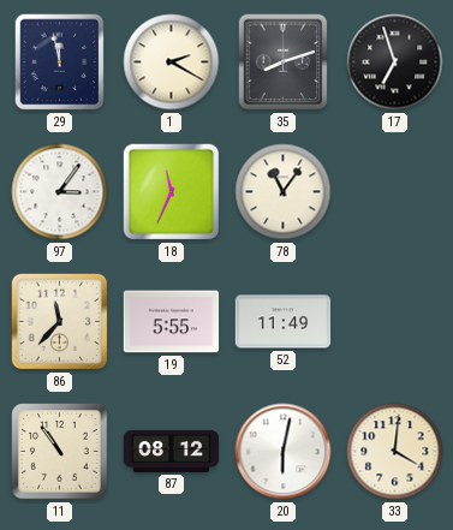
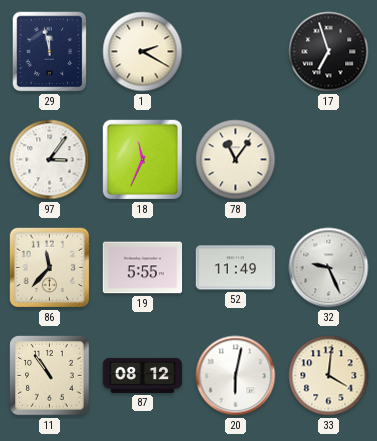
35: 8:12 -> none (284, 62)
32: none -> 9:26 (329, 268)
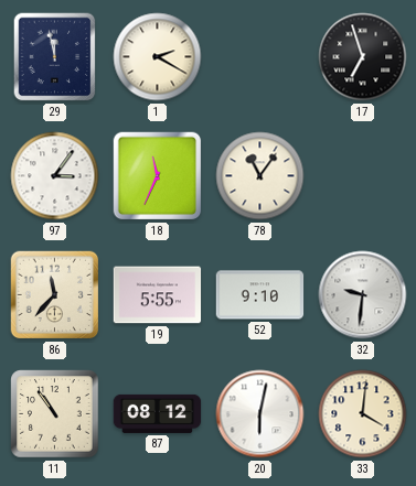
52: 11:49 -> 9:10 (260, 295)
32: 9:26 -> 9:31 (363, 295)
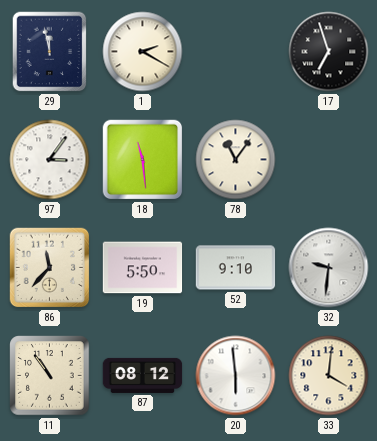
18: 11:34 -> 11:29 (143, 160)
19: 5:55 -> 5:50 (143, 268)
20: 6:02 -> 5:59 (236, 376)
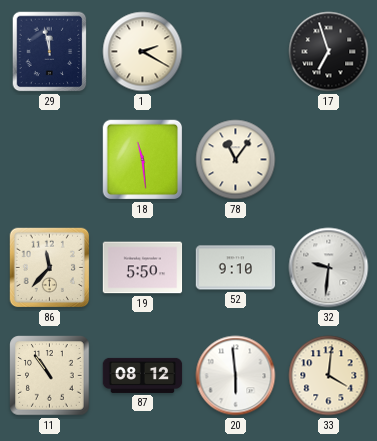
97: 3:06 -> none (50, 160)
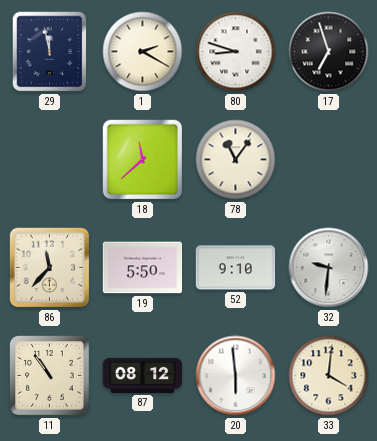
80: none -> 8:48 (236, 52)
18: 11:29 -> 11:38 (143, 160)
